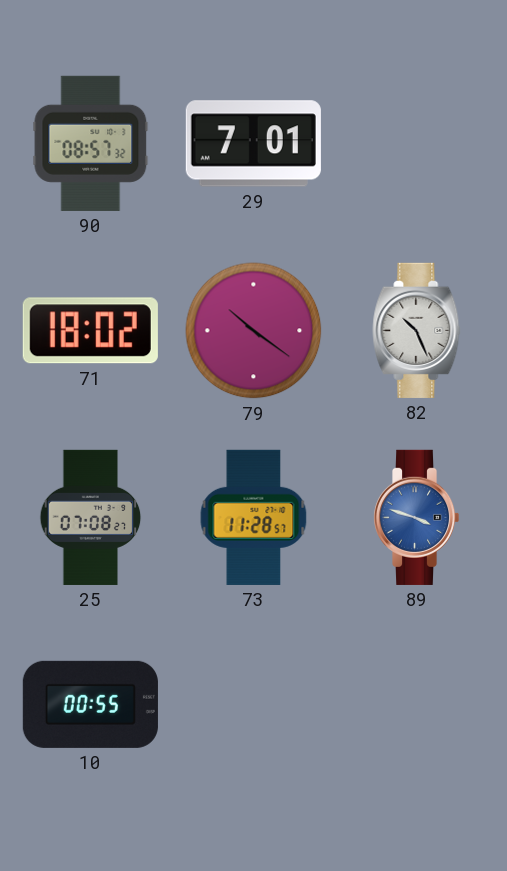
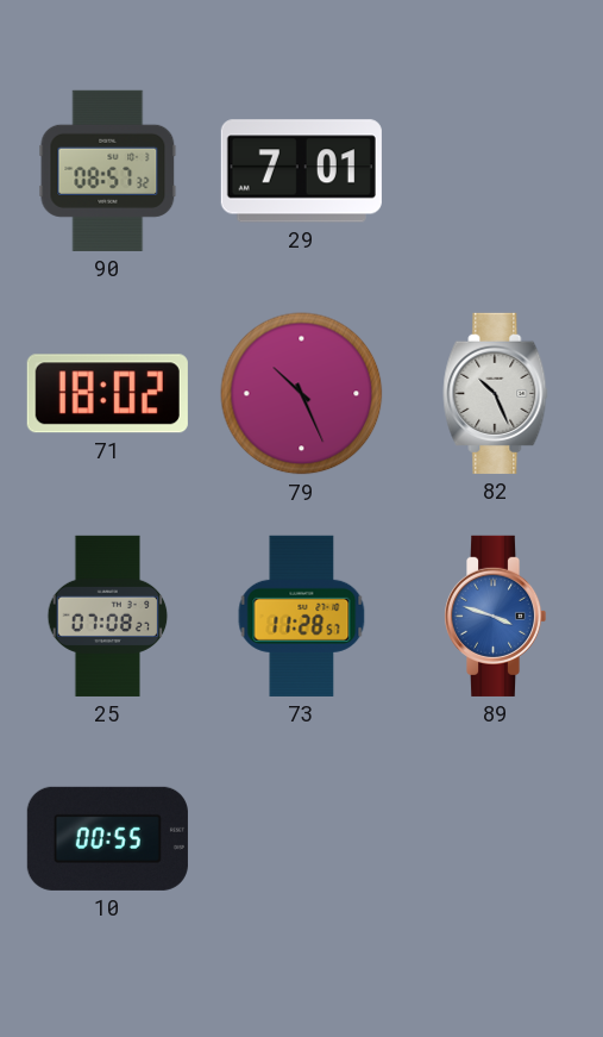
79: 10:21 -> 10:26 (302, 394)
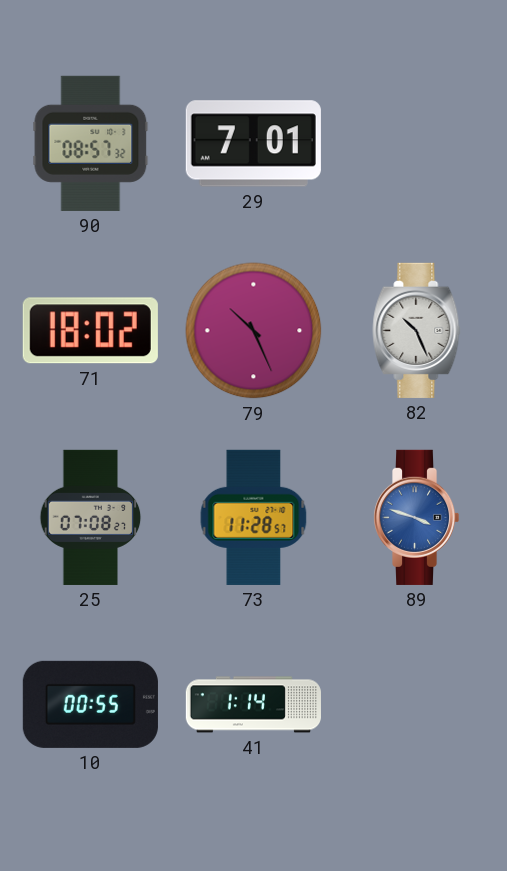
41: none -> 1:14 (253, 705)
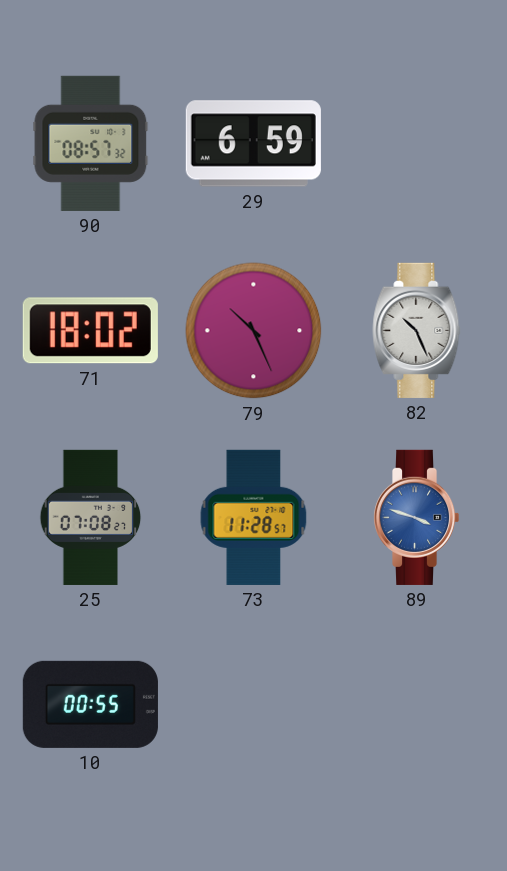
29: 7:01 -> 6:59 (253, 144)
41: 1:14 -> none (253, 705)
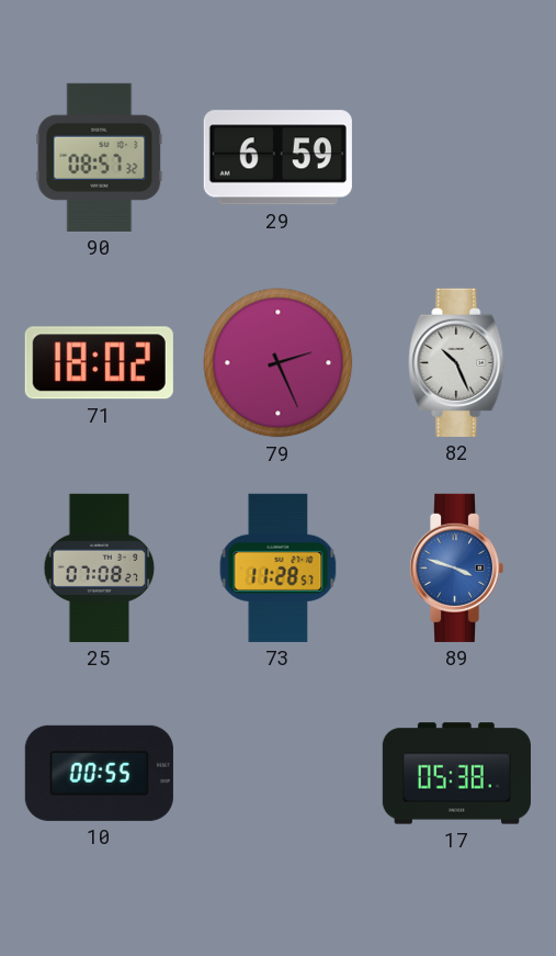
79: 10:26 -> 2:26 (279, 363)
17: none -> 05:38 (456, 774)
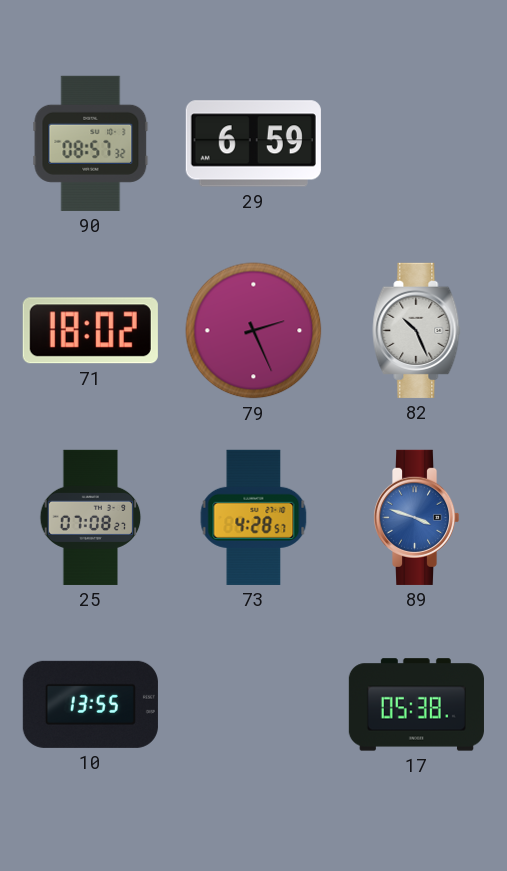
73: 11:28 -> 4:28 (254, 517)
10: 00:55 -> 13:55 (90, 704)
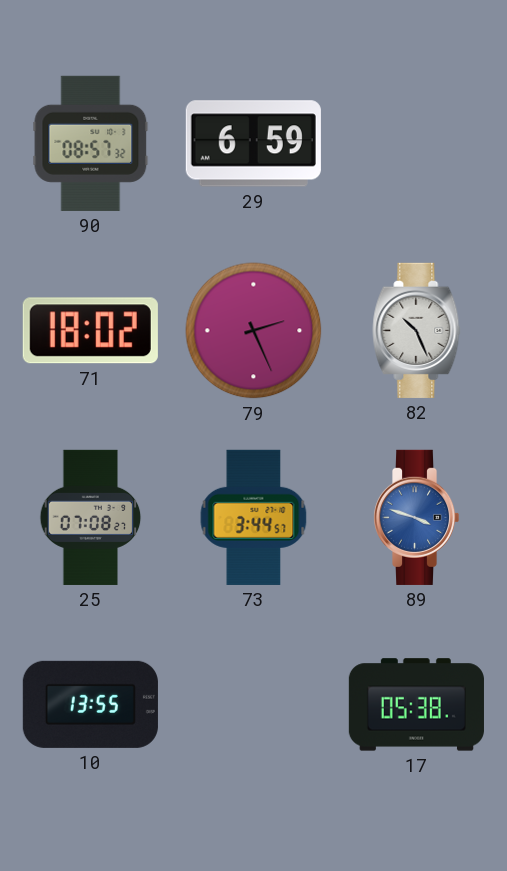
73: 4:28 -> 3:44 (254, 517)
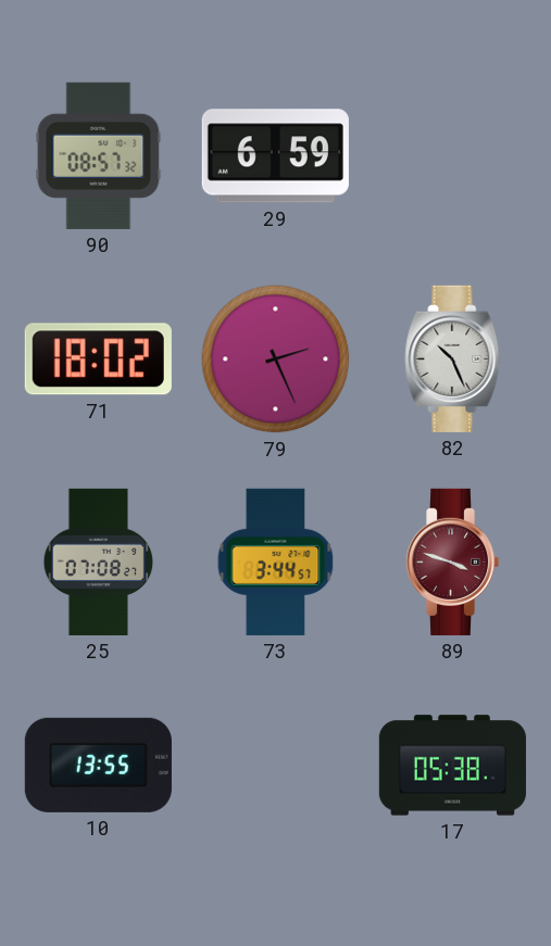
89 dial: blue -> burgundy (452, 562)
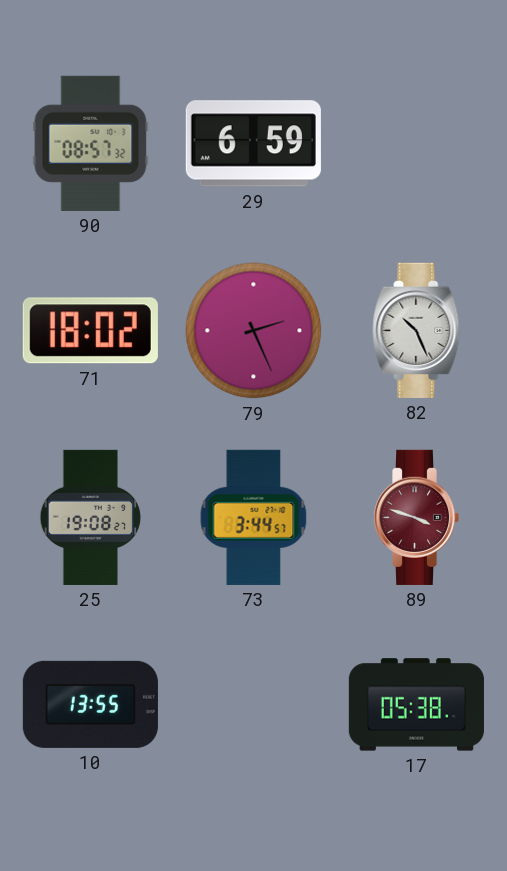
25: 07:08 -> 19:08 (91, 517)
